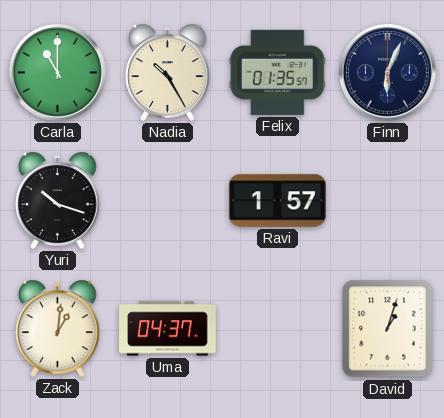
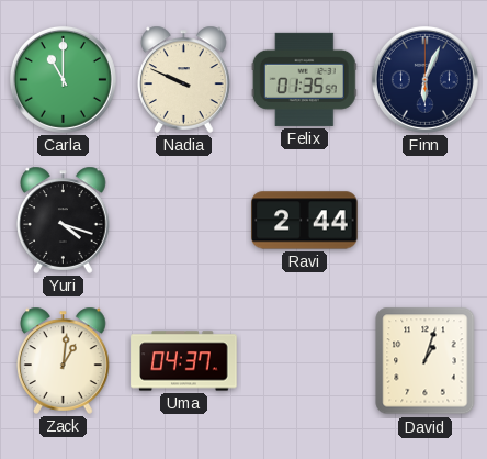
Nadia: 10:25 -> 9:49 (184, 79)
Yuri: 10:18 -> 4:18 (64, 220)
Ravi: 1:57 -> 2:44 (305, 221)
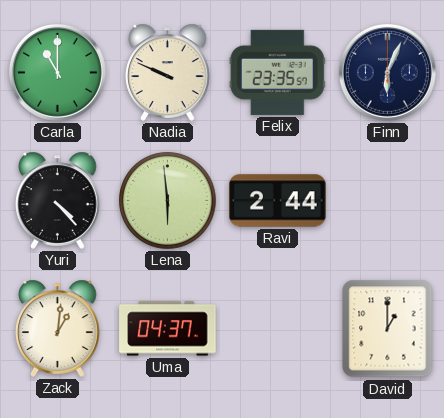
Felix: 01:35 -> 23:35 (277, 72)
Yuri: 4:18 -> 4:23 (58, 200)
Lena: none -> 5:59 (168, 201)
David: 1:03 -> 1:00 (388, 329)
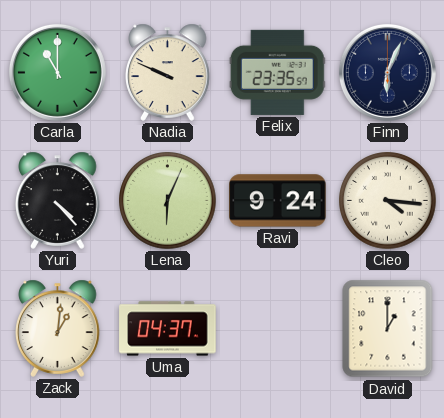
Lena: 5:59 -> 6:04 (168, 201)
Ravi: 2:44 -> 9:24 (278, 201)
Cleo: none -> 4:16 (388, 201)
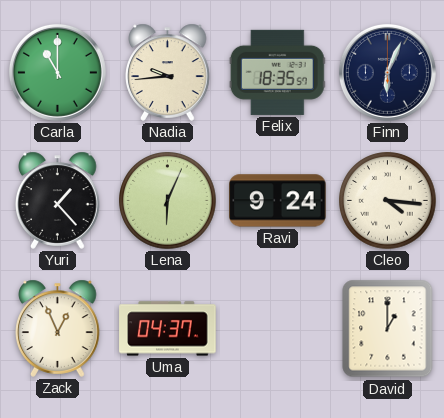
Nadia: 9:49 -> 9:44 (168, 72)
Felix: 23:35 -> 18:35 (277, 72)
Yuri: 4:23 -> 1:23 (58, 200)
Zack: 1:01 -> 12:56 (58, 328)
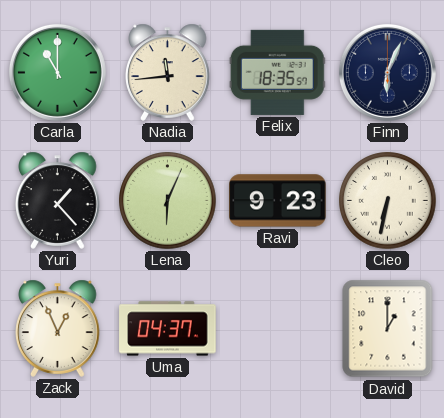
Nadia: 9:44 -> 11:44 (168, 72)
Ravi: 9:24 -> 9:23 (278, 201)
Cleo: 4:16 -> 6:32 (388, 201)
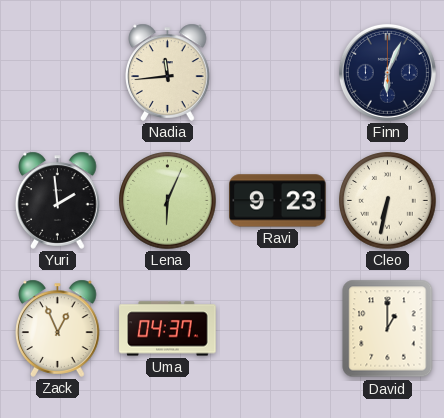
Carla: 11:00 -> none (57, 72)
Felix: 18:35 -> none (277, 72)
Yuri: 1:23 -> 1:59 (58, 200)
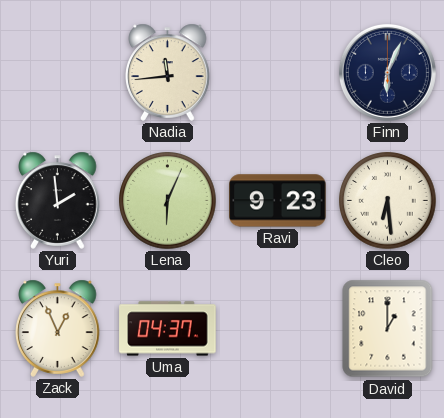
Cleo: 6:32 -> 6:29 (388, 201)
